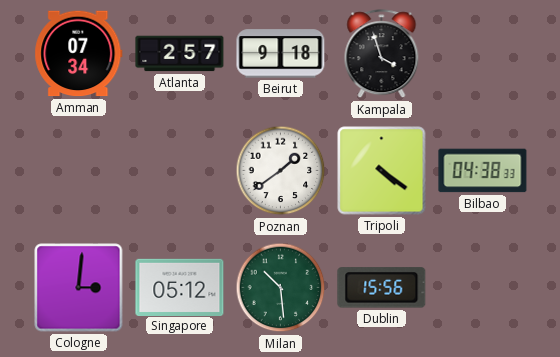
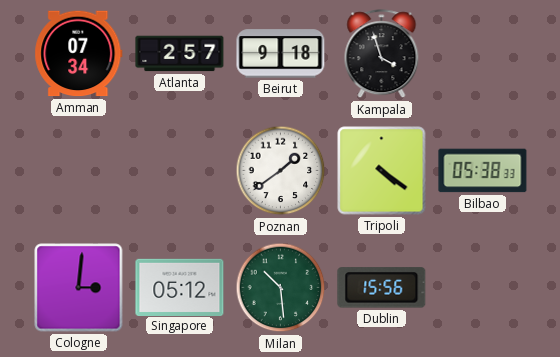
Bilbao: 04:38 -> 05:38 (483, 171)
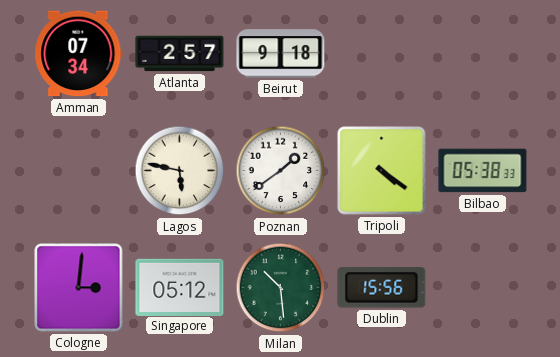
Kampala: 3:57 -> none (382, 54)
Lagos: none -> 5:47 (180, 171)
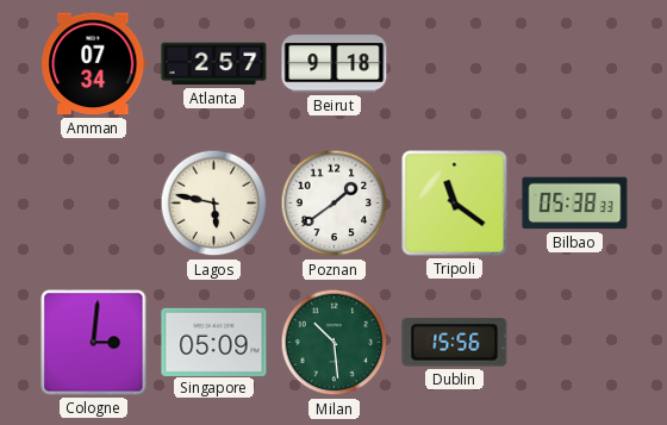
Tripoli: 4:21 -> 11:21 (455, 204)
Singapore: 05:12 -> 05:09 (214, 342)
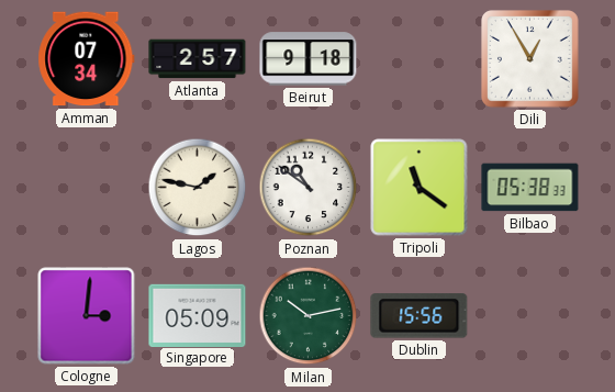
Dili: none -> 12:55 (530, 59)
Lagos: 5:47 -> 1:47 (198, 188)
Poznan: 1:39 -> 10:51 (309, 188)
Milan: 10:29 -> 10:13 (309, 316)
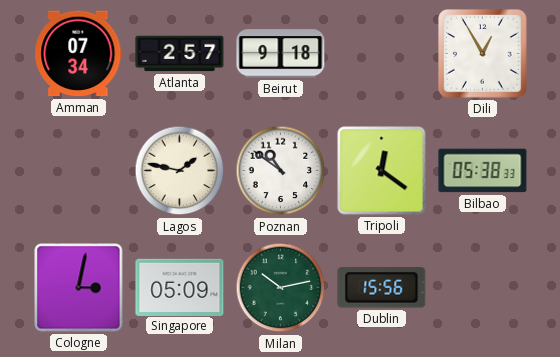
Tripoli: 11:21 -> 12:21 (382, 171)
Cologne: 3:01 -> 3:02 (79, 288)
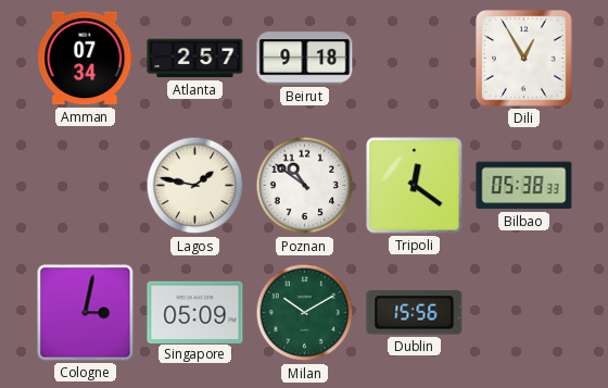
Milan: 10:13 -> 10:10 (305, 313)
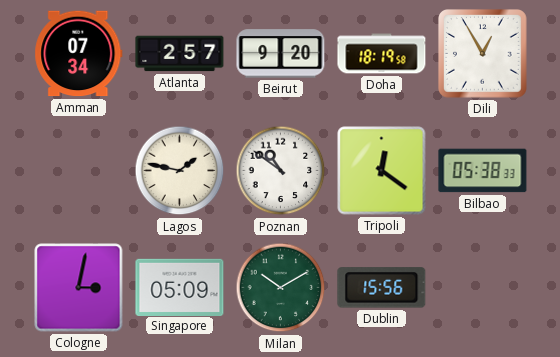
Beirut: 9:18 -> 9:20 (281, 54)
Doha: none -> 18:19 (382, 54)
